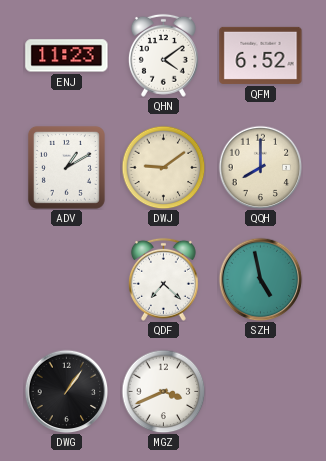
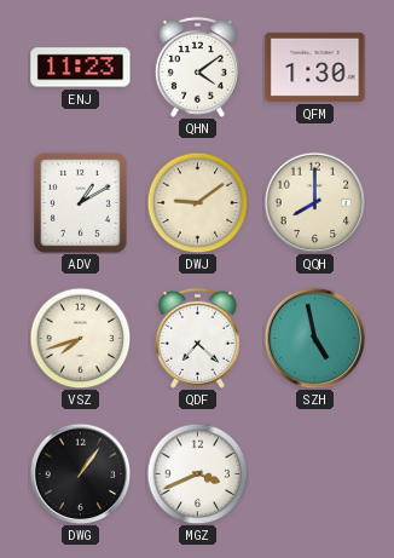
QFM: 6:52 -> 1:30 (315, 67)
VSZ: none -> 7:42 (80, 338)
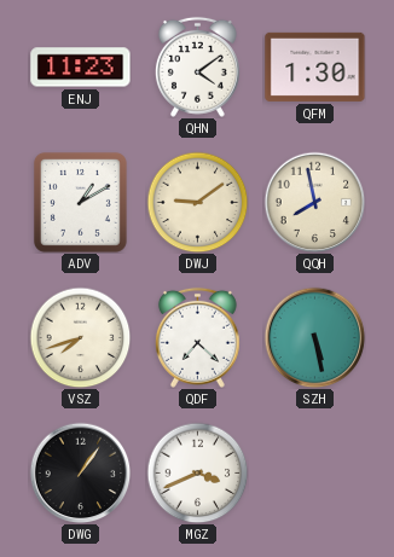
QQH: 8:00 -> 7:58 (314, 202)
SZH: 4:58 -> 5:28 (314, 337)
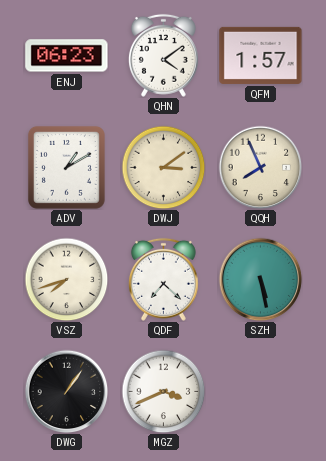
ENJ: 11:23 -> 06:23 (67, 56)
QFM: 1:30 -> 1:57 (261, 55)
DWJ: 9:09 -> 3:09 (163, 167)
QQH: 7:58 -> 7:56 (260, 167)
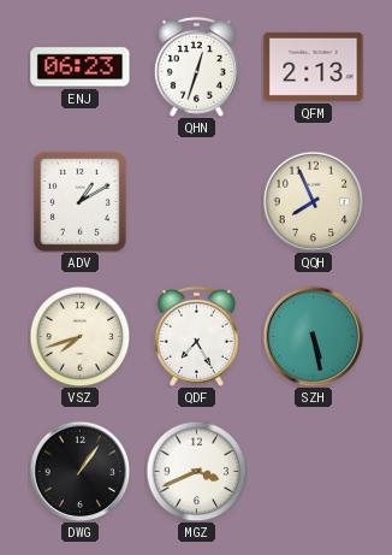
QHN: 4:09 -> 12:33 (196, 66)
QFM: 1:57 -> 2:13 (314, 66)
DWJ: 3:09 -> none (163, 167)
QDF: 7:22 -> 7:25 (196, 336)
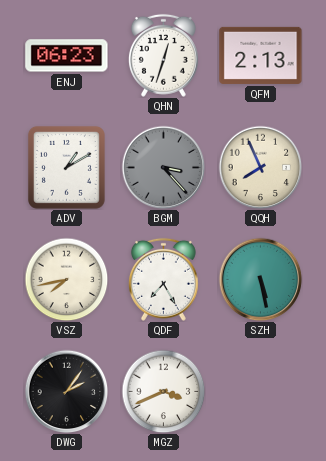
BGM: none -> 3:23 (163, 167)
VSZ: 7:42 -> 7:43 (66, 279)
DWG: 1:06 -> 2:06 (66, 391)
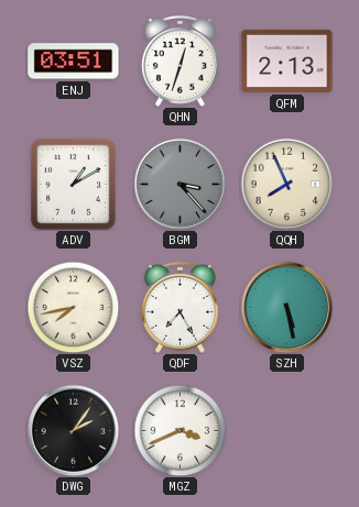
ENJ: 06:23 -> 03:51 (74, 62)
